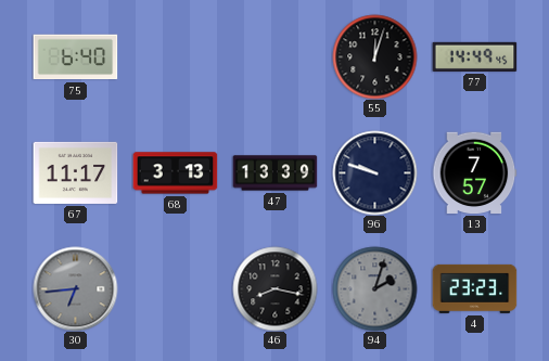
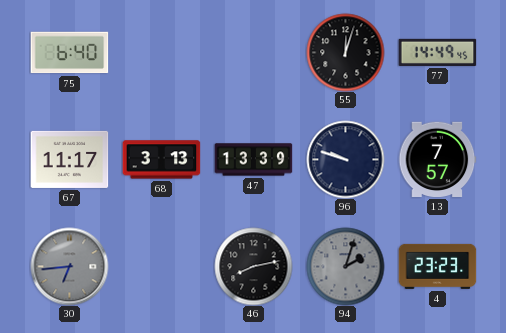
46: 8:17 -> 8:13 (253, 266)
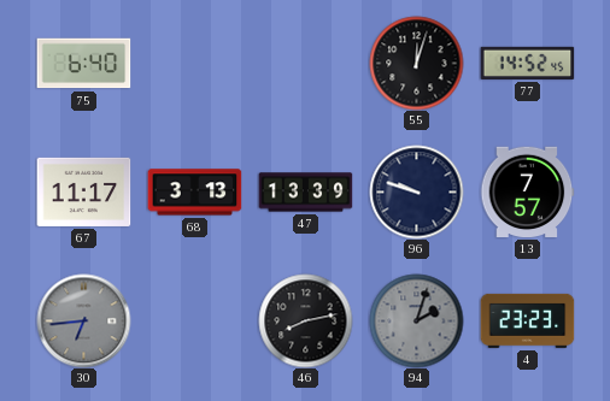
77: 14:49 -> 14:52 (527, 63)
